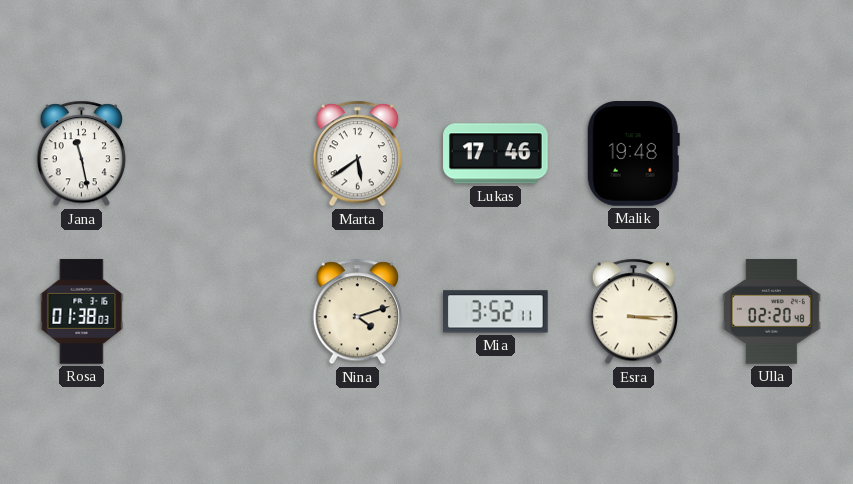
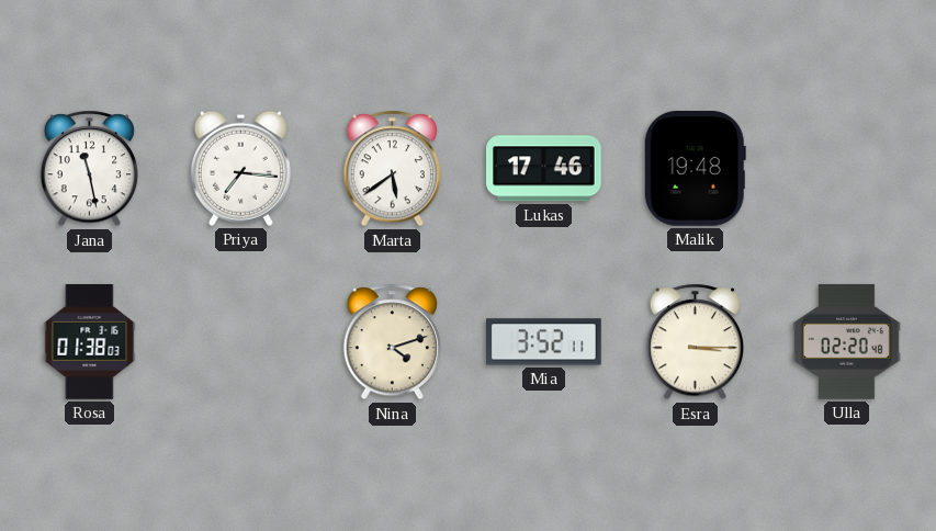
Priya: none -> 7:16 (240, 168)
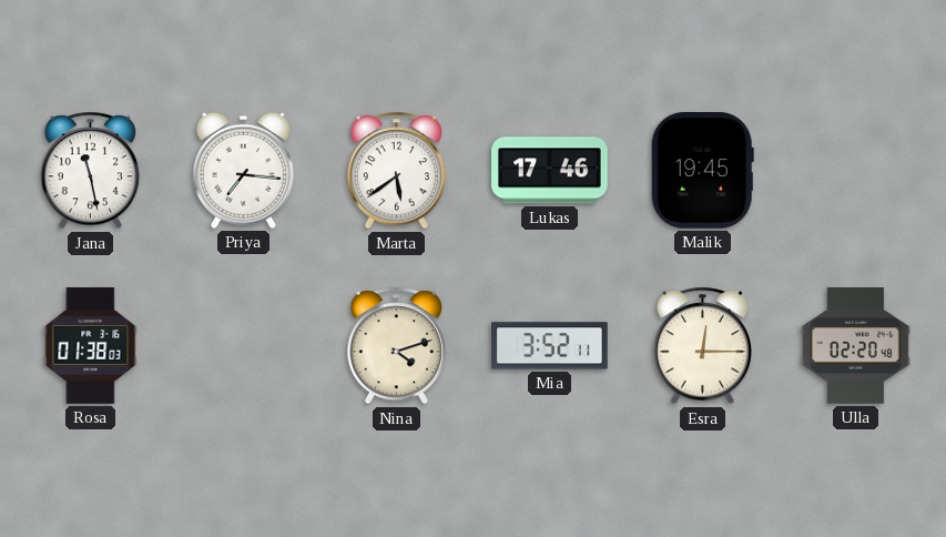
Malik: 19:48 -> 19:45 (702, 171)
Esra: 3:15 -> 12:15 (702, 346)
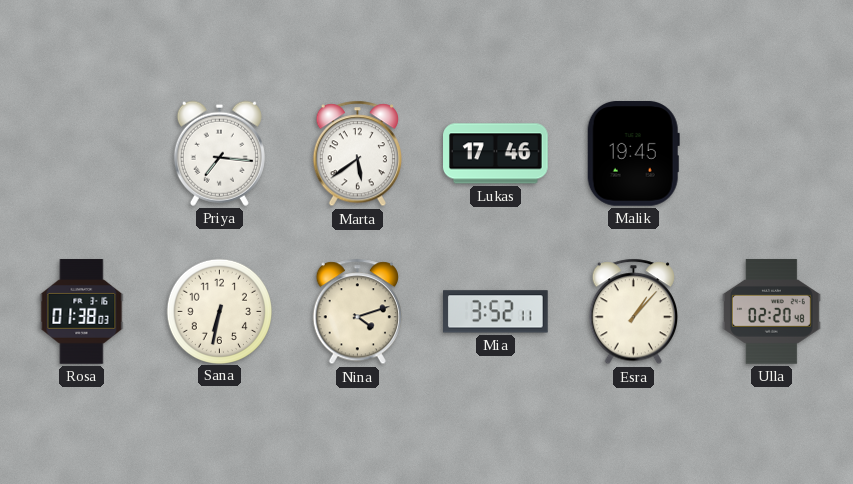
Jana: 11:28 -> none (90, 171)
Sana: none -> 6:32 (219, 311)
Esra: 12:15 -> 1:07 (633, 312)
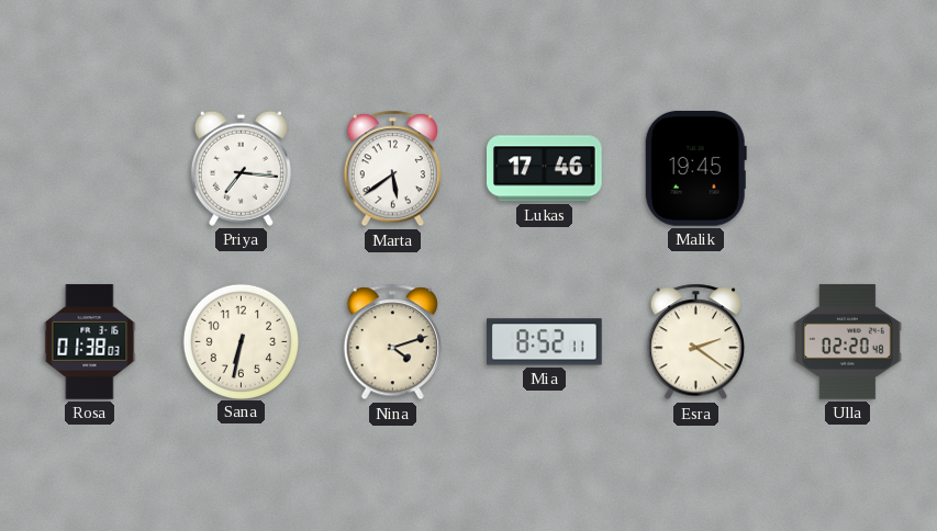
Mia: 3:52 -> 8:52 (545, 342)
Esra: 1:07 -> 2:21 (695, 342)
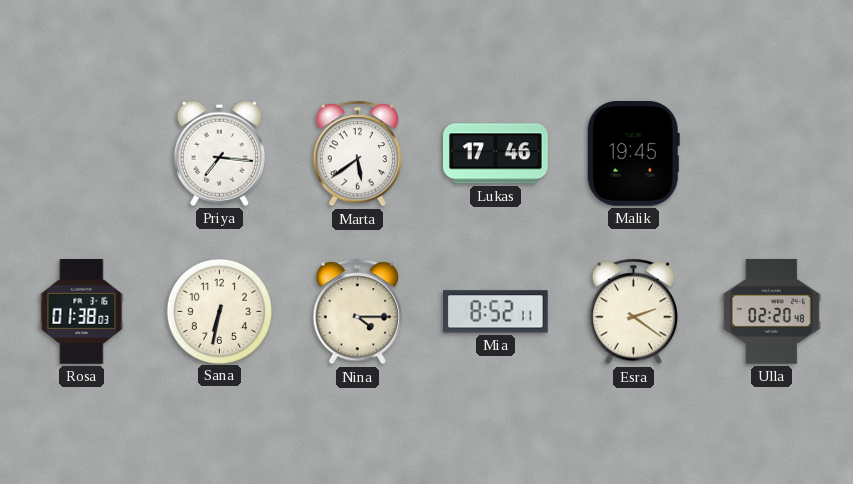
Nina: 4:12 -> 4:15 (357, 312)
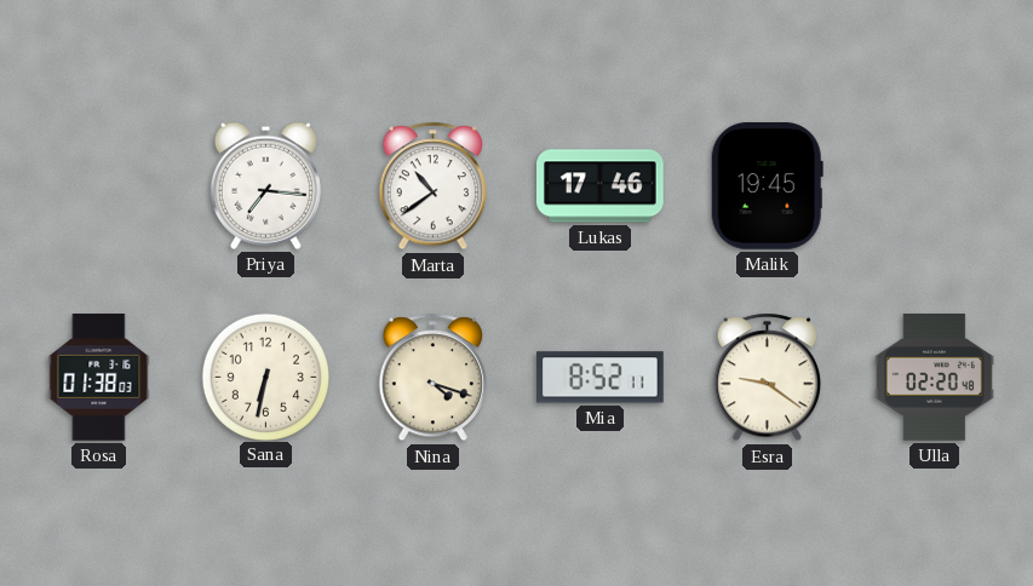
Marta: 5:39 -> 10:39 (432, 186)
Nina: 4:15 -> 4:18 (432, 378)
Esra: 2:21 -> 9:21 (767, 378)
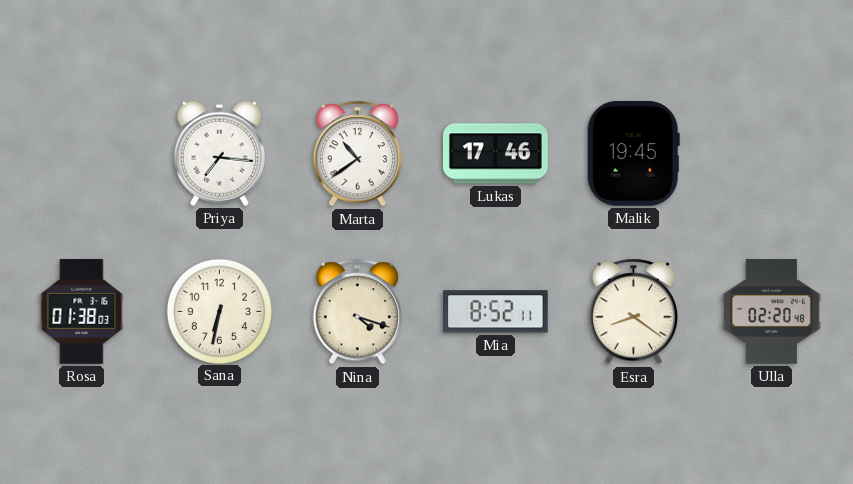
Esra: 9:21 -> 8:21 (633, 312)
